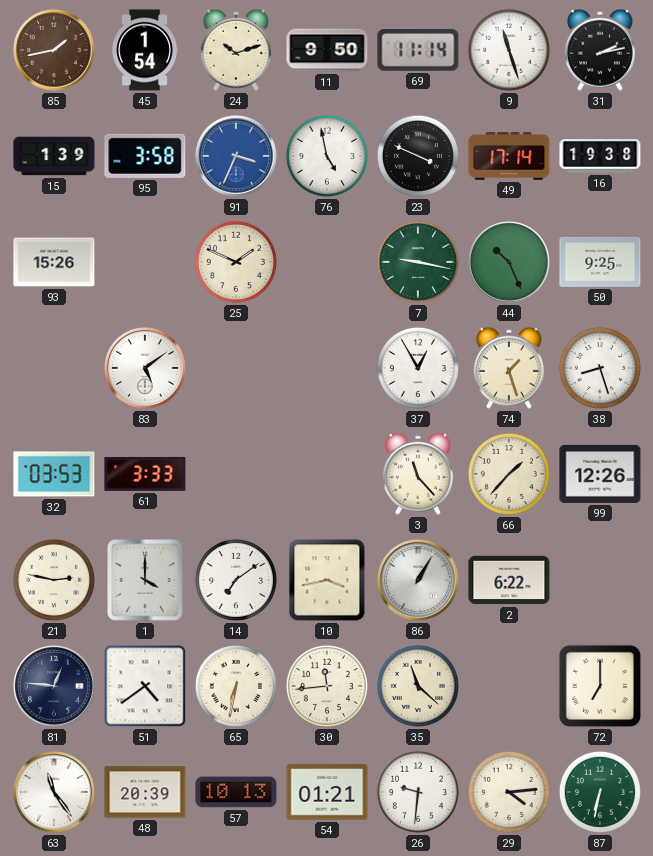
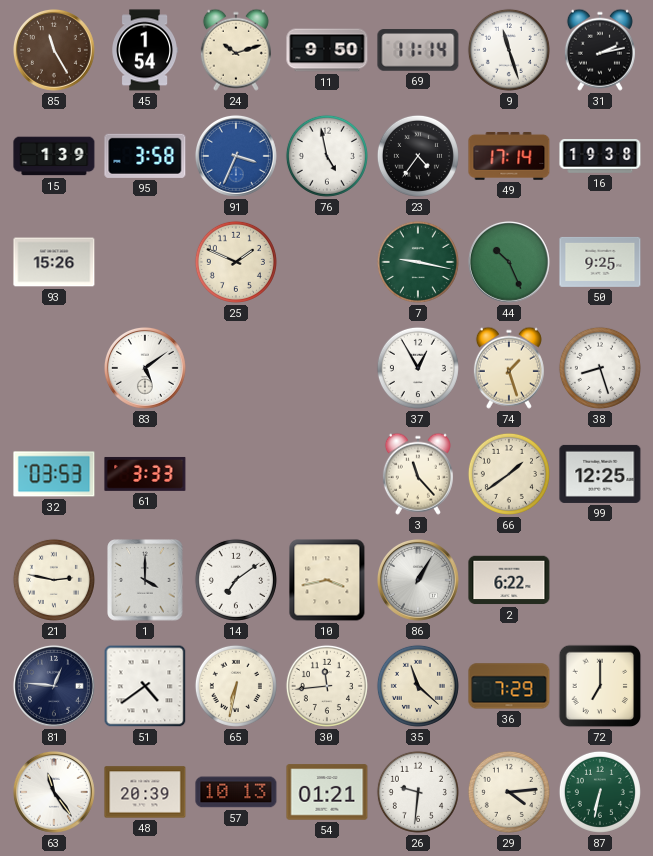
85: 1:43 -> 11:25 (54, 50)
23: 3:49 -> 4:36 (418, 156)
66: 1:37 -> 1:39 (509, 474)
99: 12:26 -> 12:25 (600, 474)
36: none -> 7:29 (509, 686)
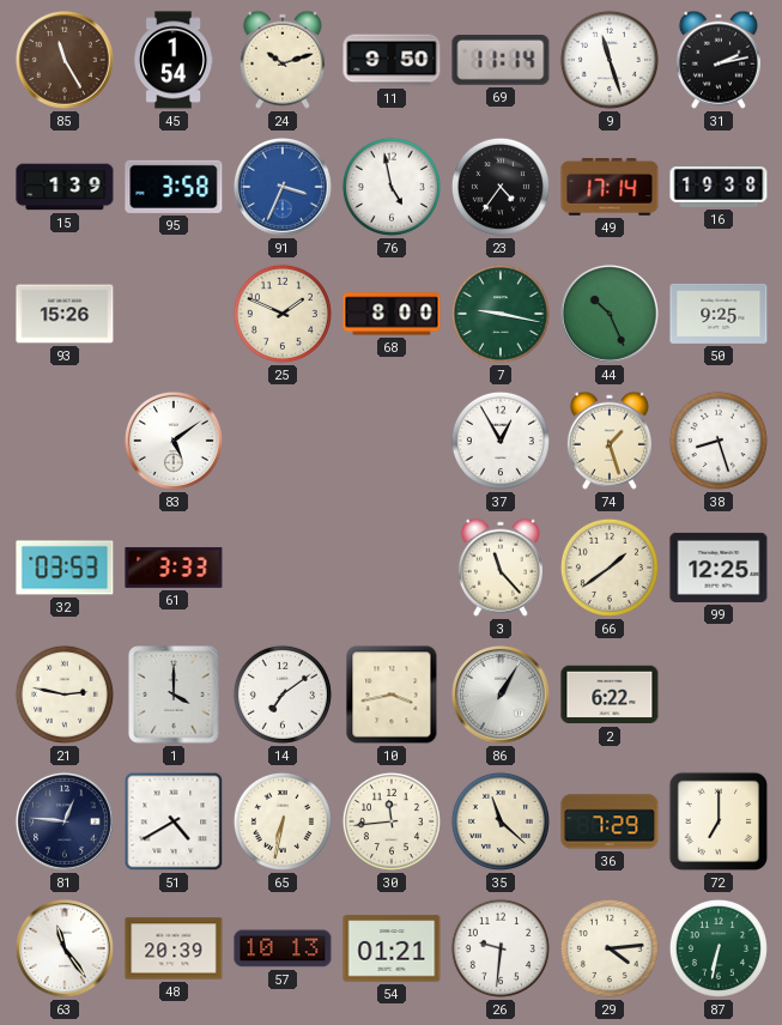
68: none -> 8:00 (392, 314)
51: 4:39 -> 4:40 (174, 821)
